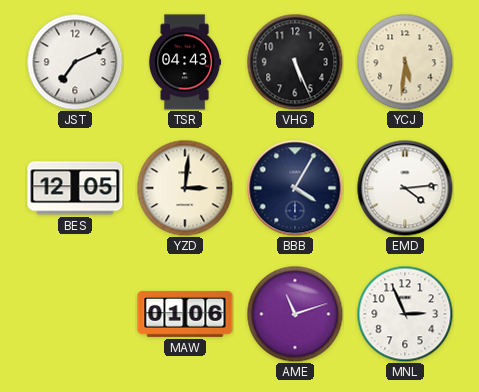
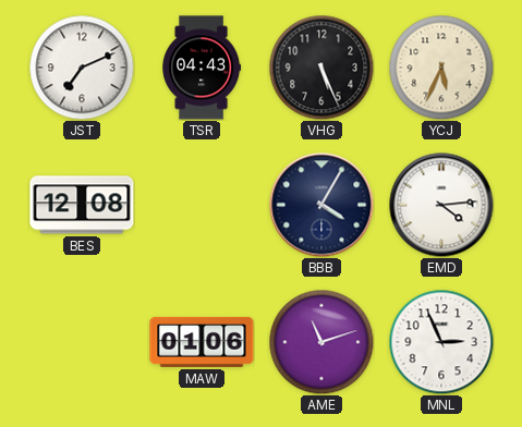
YCJ: 5:31 -> 5:34 (441, 68)
BES: 12:05 -> 12:08 (82, 205)
YZD: 3:01 -> none (185, 188)
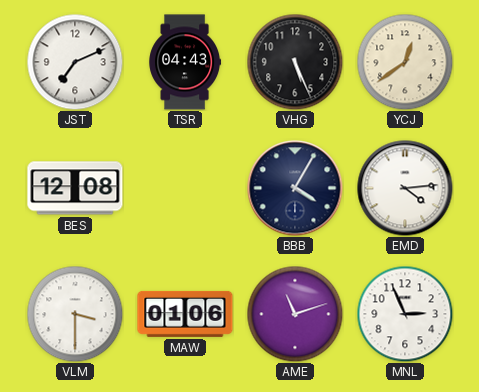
YCJ: 5:34 -> 12:39 (405, 62)
VLM: none -> 3:30 (75, 314)
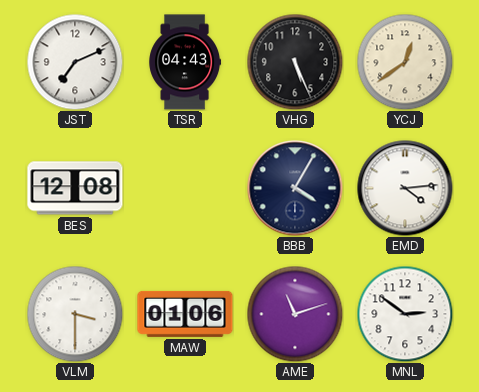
MNL: 2:56 -> 2:51 (405, 314)
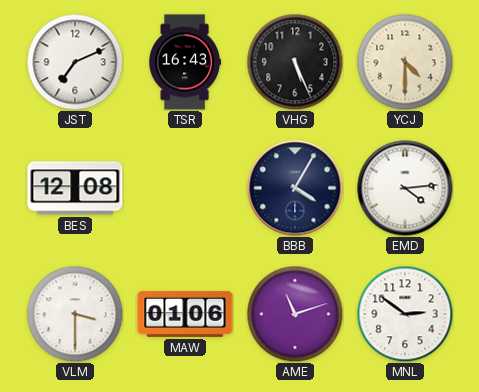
TSR: 04:43 -> 16:43 (185, 62)
YCJ: 12:39 -> 4:30 (405, 62)
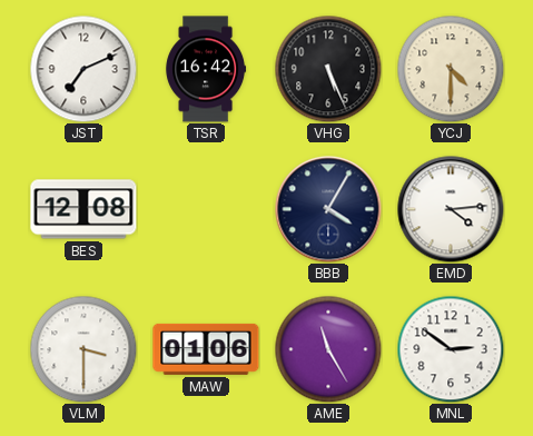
TSR: 16:43 -> 16:42 (206, 69)
AME: 11:12 -> 11:25 (328, 349)
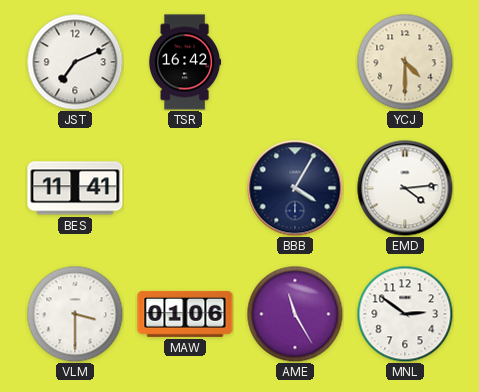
VHG: 5:26 -> none (328, 69)
BES: 12:08 -> 11:41 (75, 188)
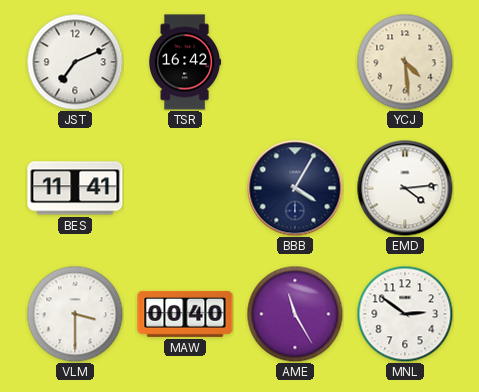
YCJ: 4:30 -> 4:29 (405, 62)
MAW: 01:06 -> 00:40 (185, 314)
